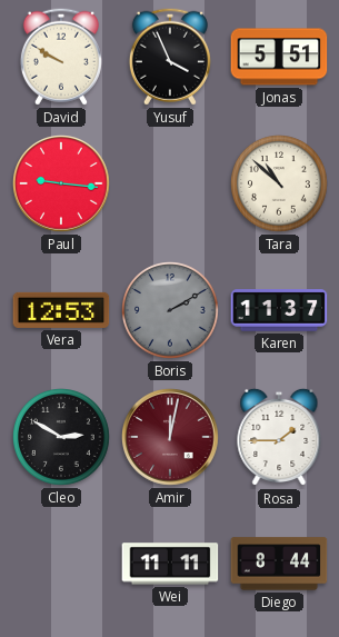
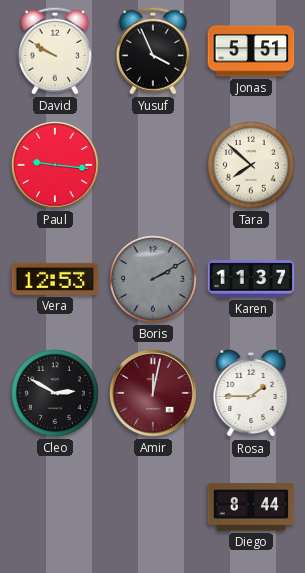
Tara: 10:52 -> 7:52 (252, 166)
Wei: 11:11 -> none (170, 564)
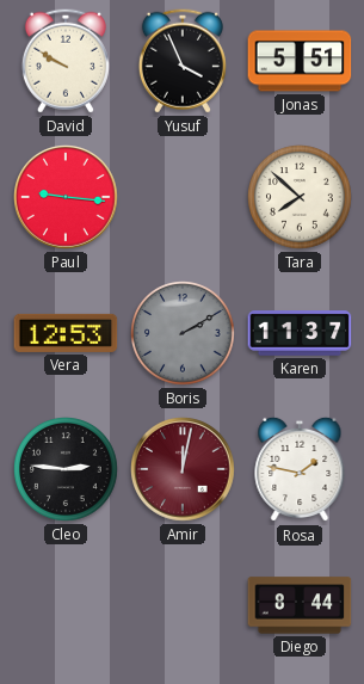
Cleo: 2:50 -> 2:46 (67, 470)
Rosa: 1:45 -> 1:47 (300, 469)
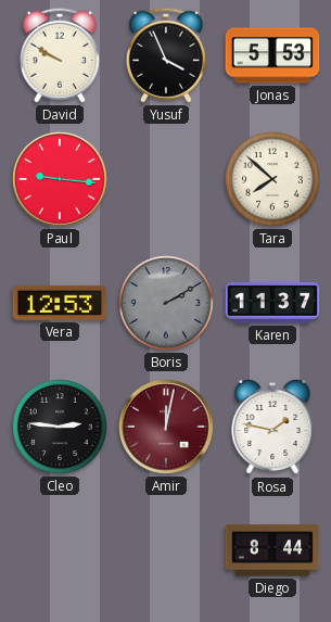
Jonas: 5:51 -> 5:53 (272, 55)
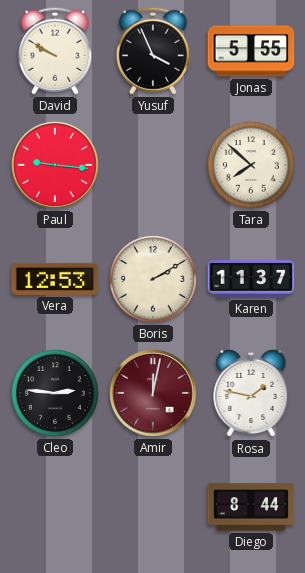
Jonas: 5:53 -> 5:55 (251, 51)
Boris dial: grey -> cream (154, 280)
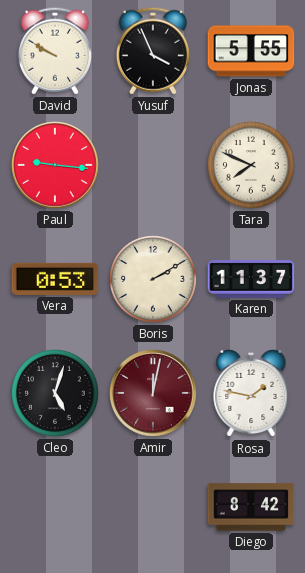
Tara: 7:52 -> 7:49 (252, 166)
Vera: 12:53 -> 0:53 (55, 279)
Cleo: 2:46 -> 5:03 (56, 394)
Diego: 8:44 -> 8:42 (251, 507)
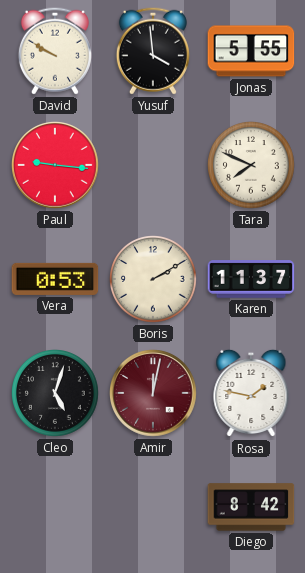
Yusuf: 3:56 -> 3:59 (153, 51)
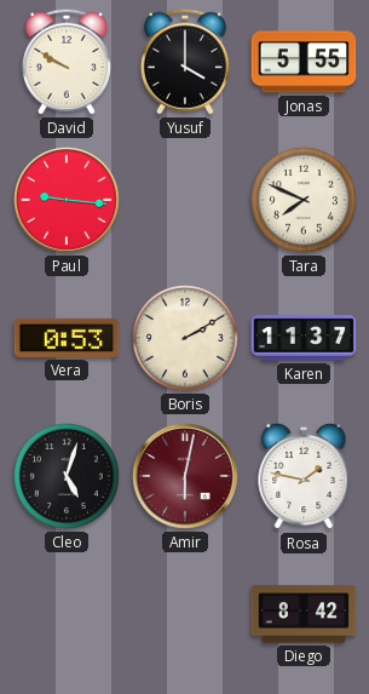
Yusuf: 3:59 -> 4:00 (185, 62)
Amir: 12:02 -> 6:02 (185, 476)
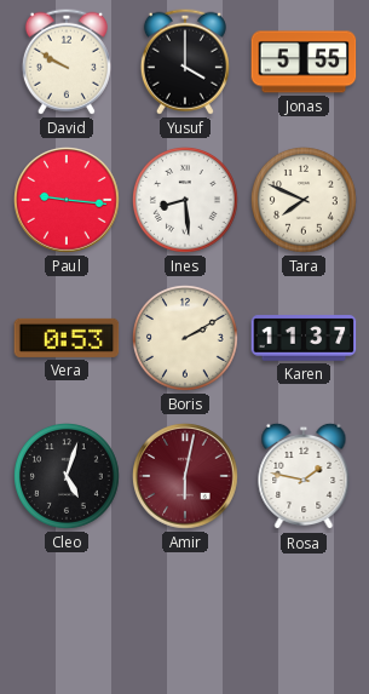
Ines: none -> 8:29 (186, 201)
Diego: 8:42 -> none (304, 614)
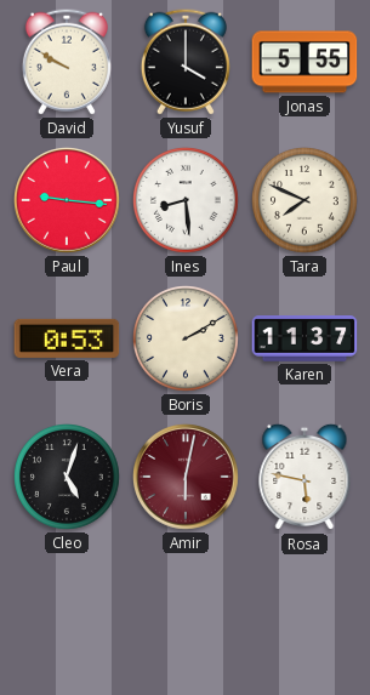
Rosa: 1:47 -> 5:47 (304, 477)
